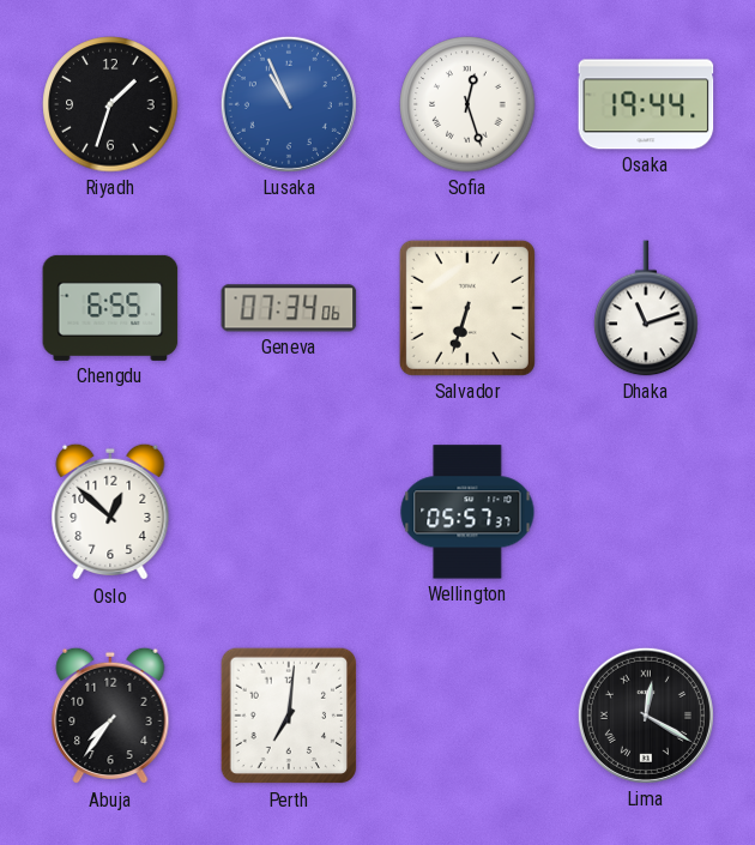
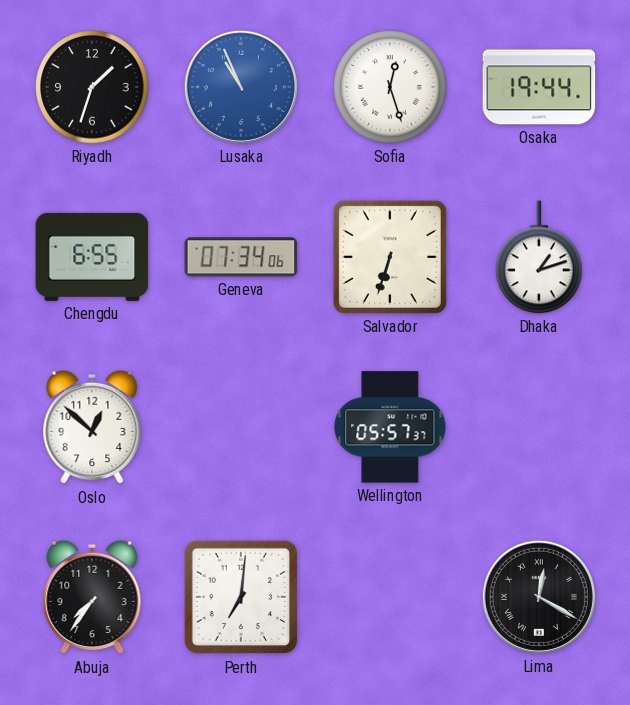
Dhaka: 11:12 -> 1:12 (539, 257)
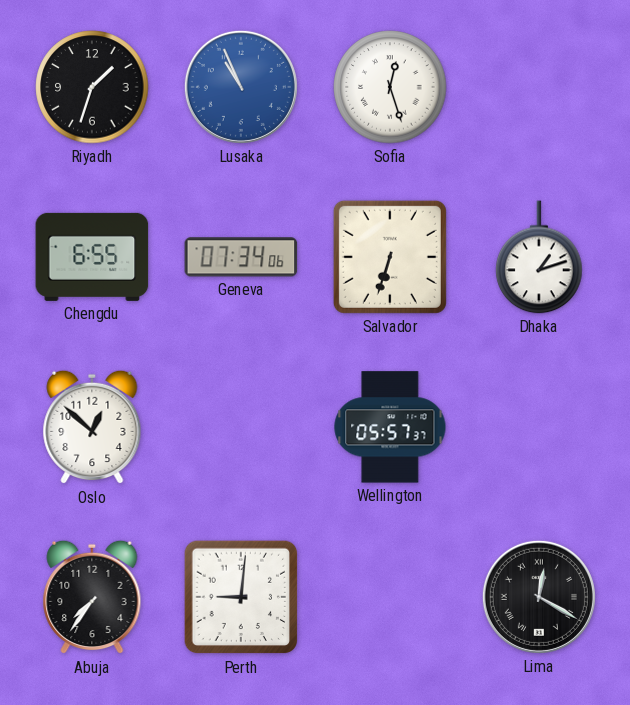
Osaka: 19:44 -> none (539, 87)
Perth: 7:01 -> 9:01 (241, 597)
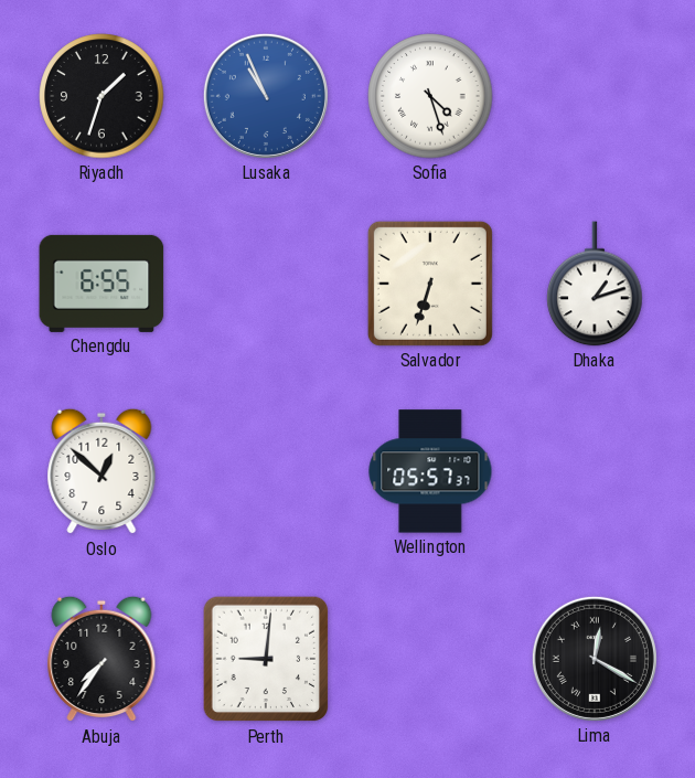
Sofia: 12:27 -> 4:27 (430, 96)
Geneva: 07:34 -> none (241, 257)
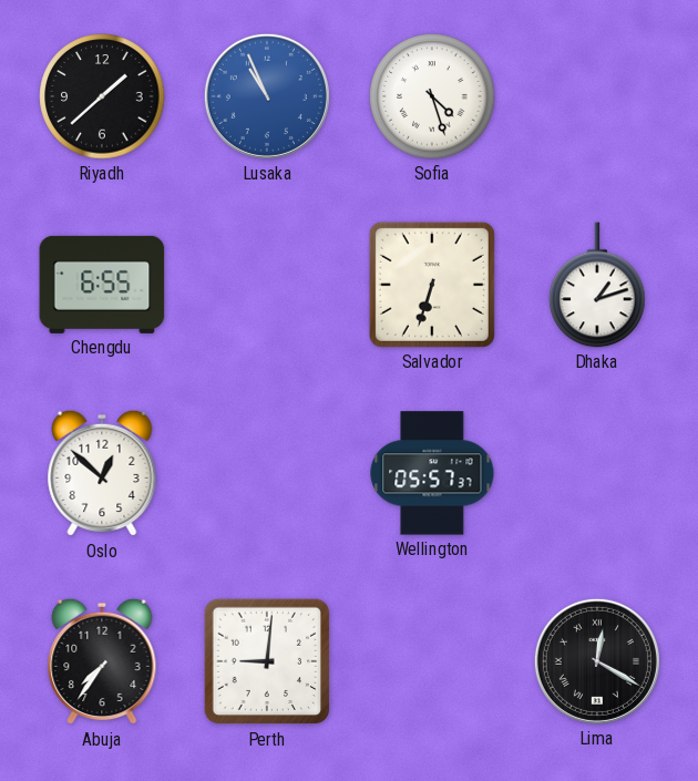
Riyadh: 1:33 -> 1:38 (102, 96)
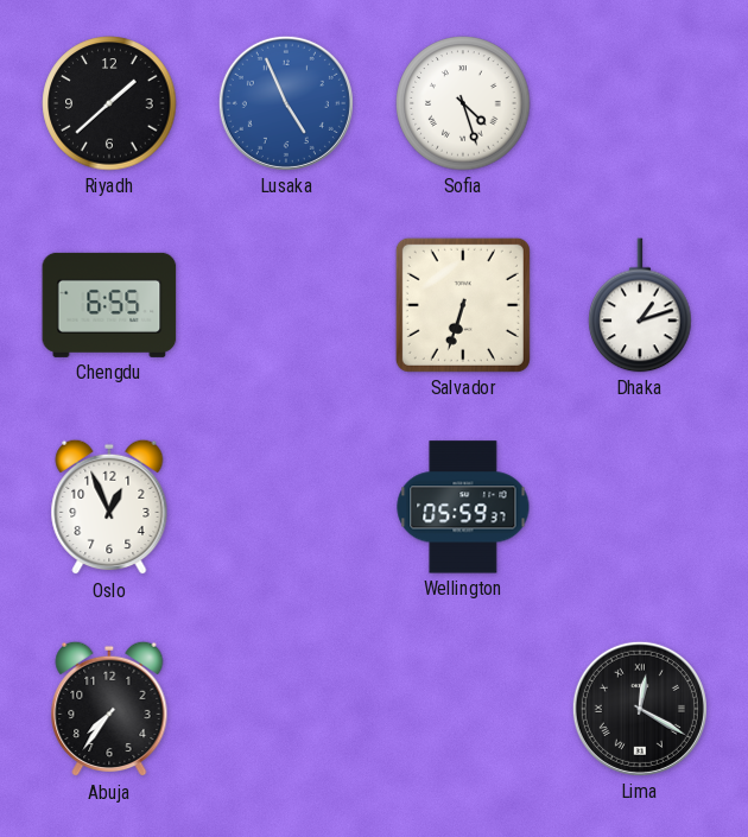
Lusaka: 10:56 -> 4:56 (286, 103)
Oslo: 12:52 -> 12:56 (109, 507)
Wellington: 05:57 -> 05:59 (463, 507)
Perth: 9:01 -> none (267, 661)
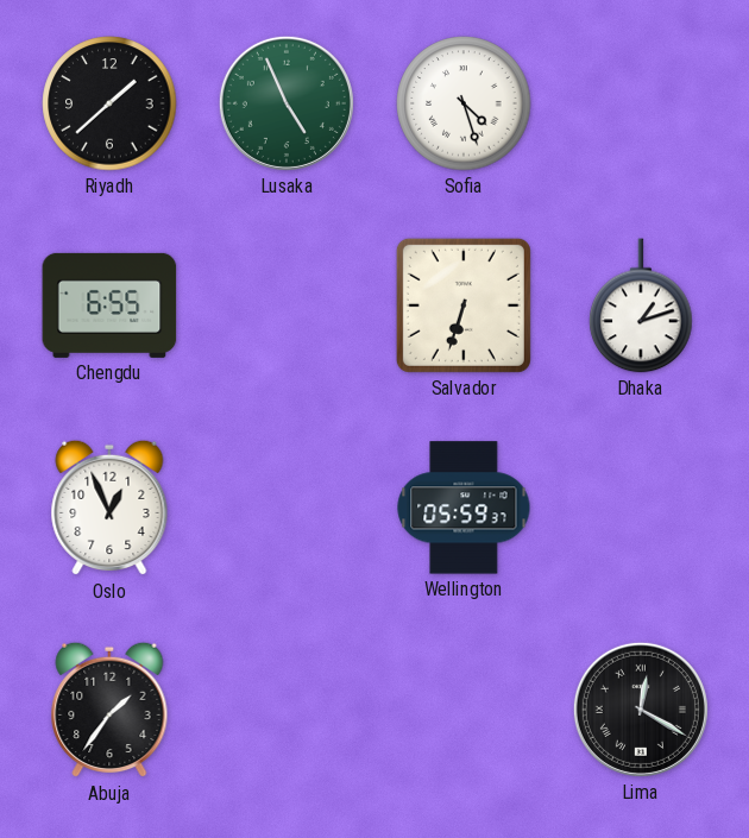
Lusaka dial: blue -> green (287, 103)
Abuja: 7:36 -> 1:36 (109, 710)
